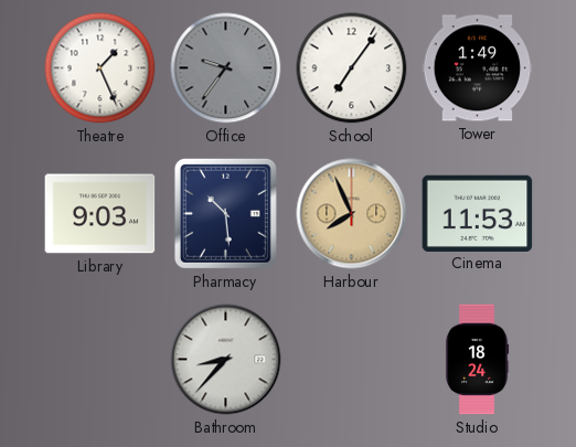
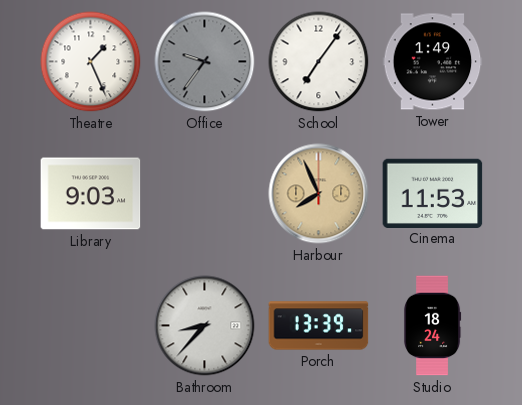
Pharmacy: 10:29 -> none (225, 213)
Porch: none -> 13:39 (319, 326)
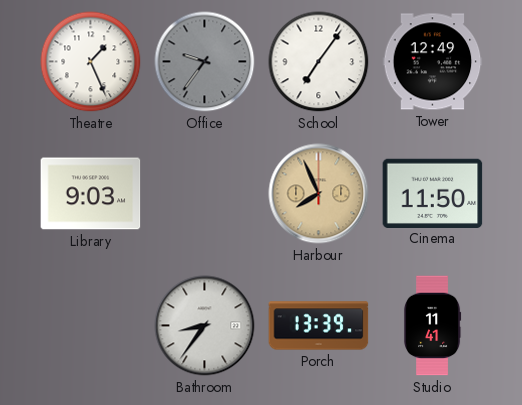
Tower: 1:49 -> 12:49 (433, 62)
Cinema: 11:53 -> 11:50 (433, 193)
Bathroom: 8:37 -> 8:36 (205, 326)
Studio: 18:24 -> 11:41 (432, 326)
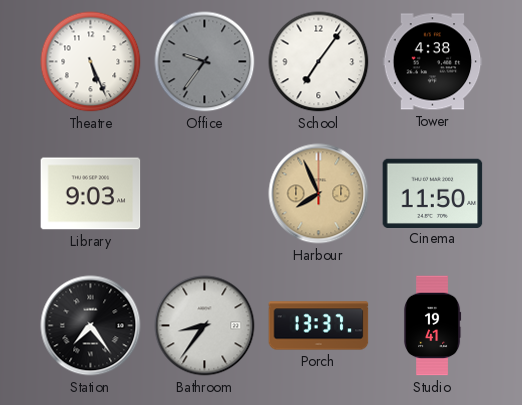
Theatre: 1:26 -> 5:26 (91, 62)
Tower: 12:49 -> 4:38 (433, 62)
Station: none -> 7:24 (91, 326)
Porch: 13:39 -> 13:37 (319, 326)
Studio: 11:41 -> 19:41 (432, 326)
